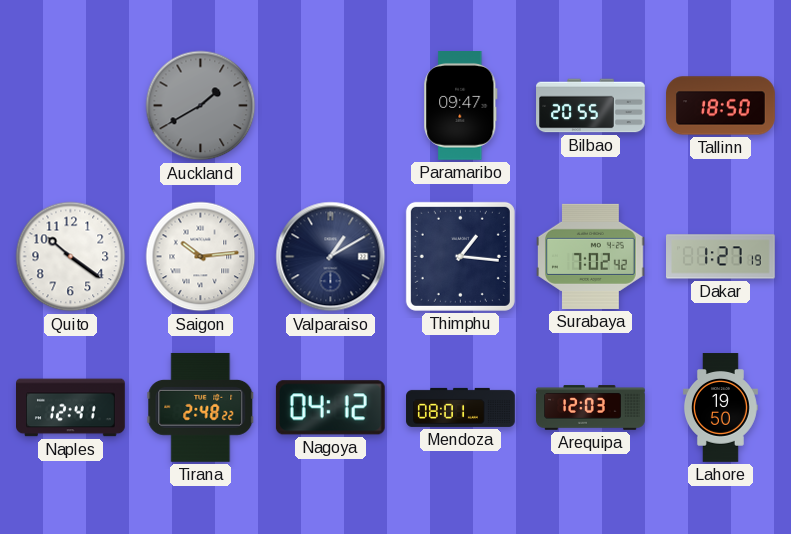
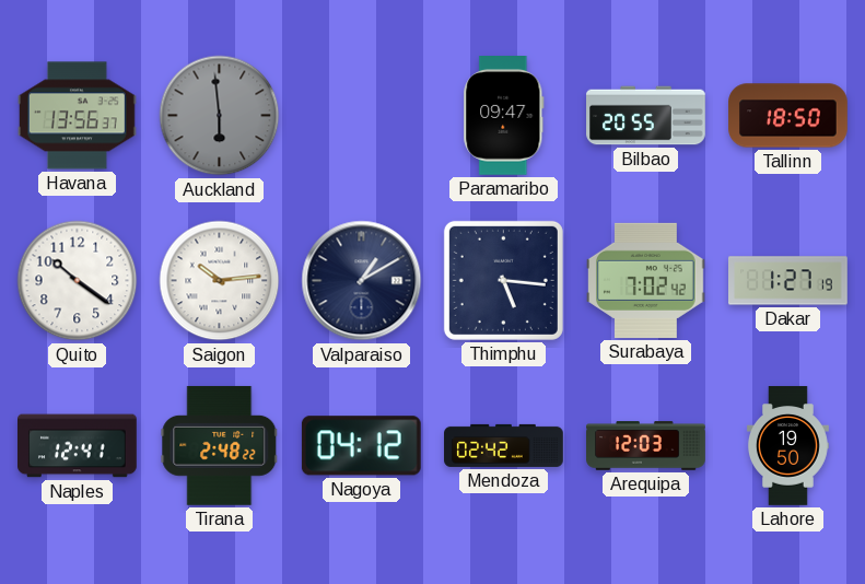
Havana: none -> 13:56 (78, 116)
Auckland: 1:40 -> 5:59 (220, 116)
Thimphu: 1:16 -> 5:16 (503, 280)
Mendoza: 08:01 -> 02:42 (504, 445)
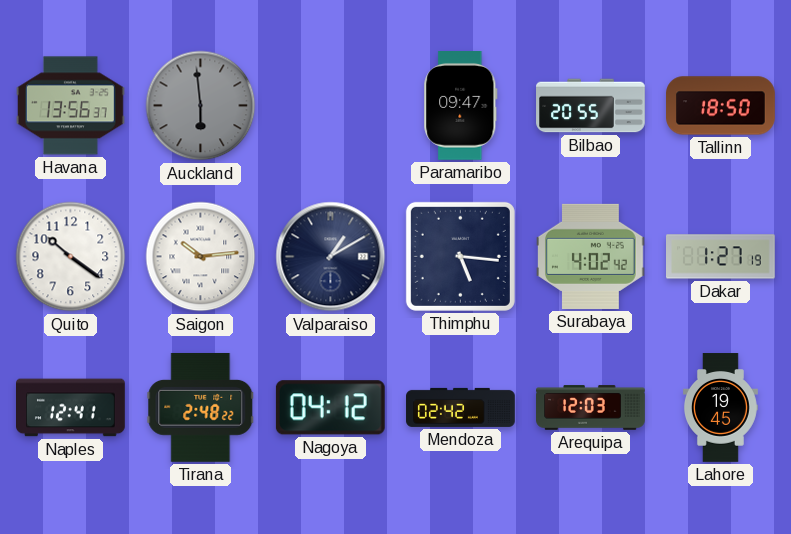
Surabaya: 7:02 -> 4:02 (591, 256)
Lahore: 19:50 -> 19:45 (720, 408)
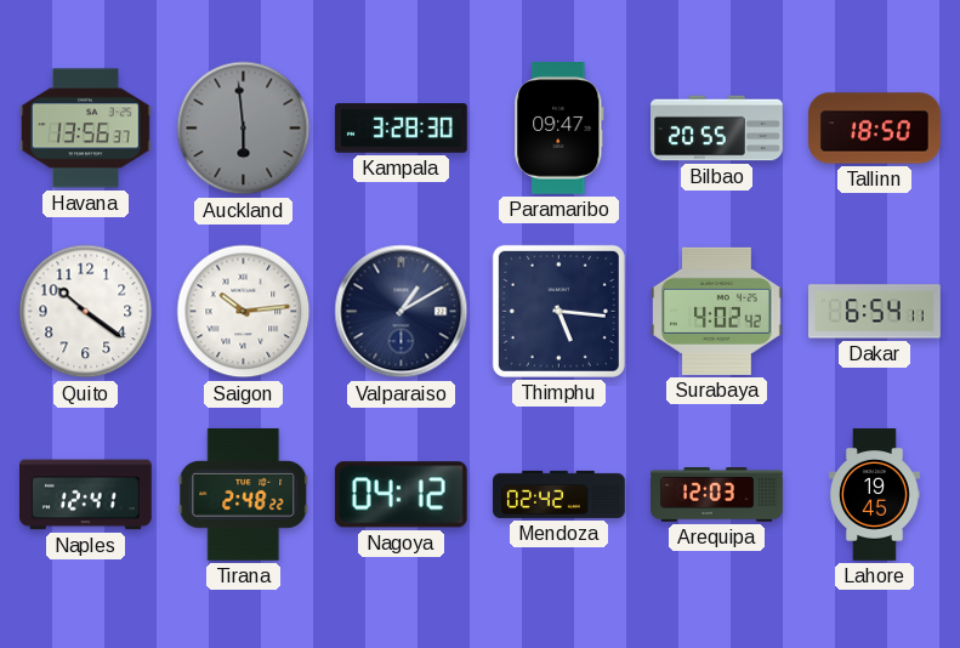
Kampala: none -> 3:28 (402, 129)
Dakar: 1:27 -> 6:54 (875, 312)
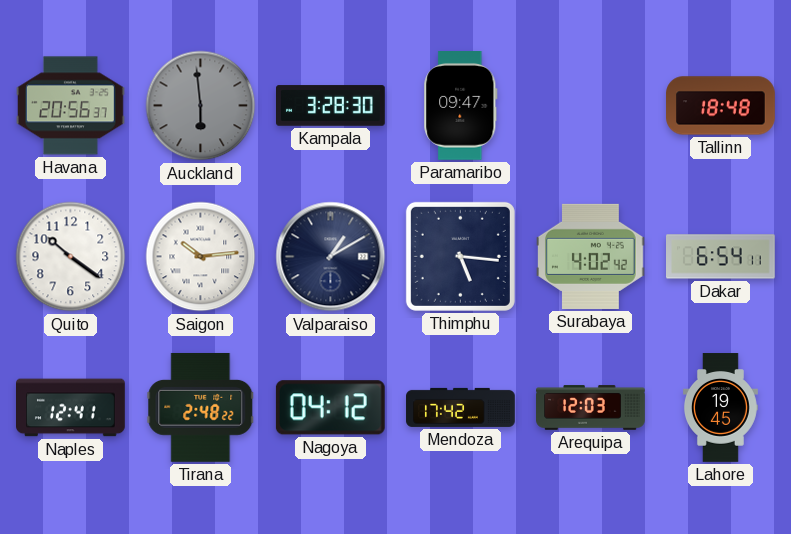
Havana: 13:56 -> 20:56 (71, 106)
Bilbao: 20:55 -> none (717, 129)
Tallinn: 18:50 -> 18:48 (721, 106)
Mendoza: 02:42 -> 17:42 (461, 407)
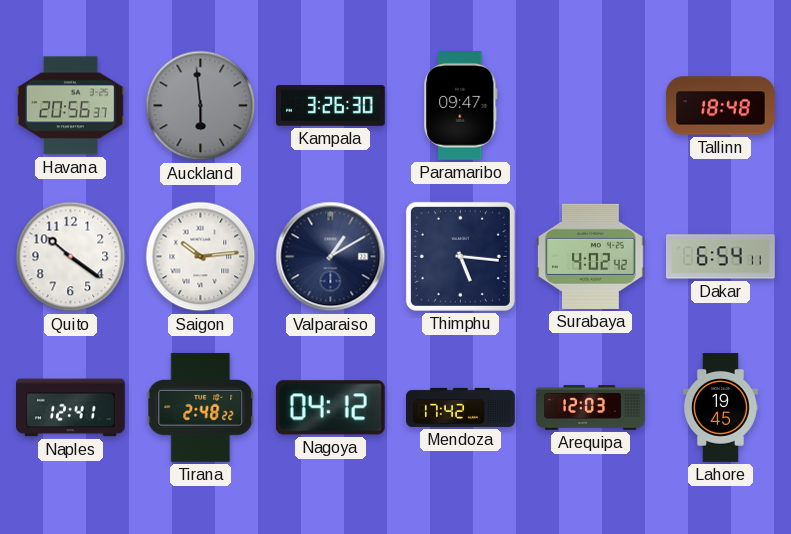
Kampala: 3:28 -> 3:26 (331, 106)
